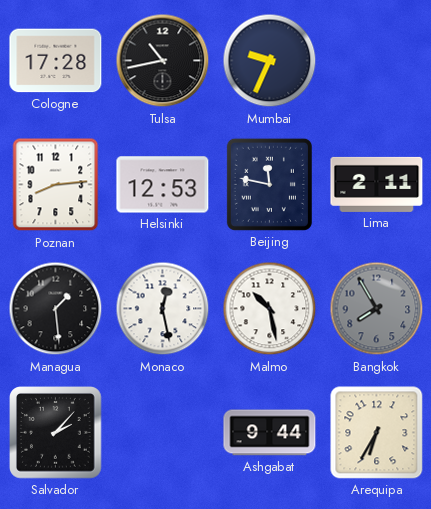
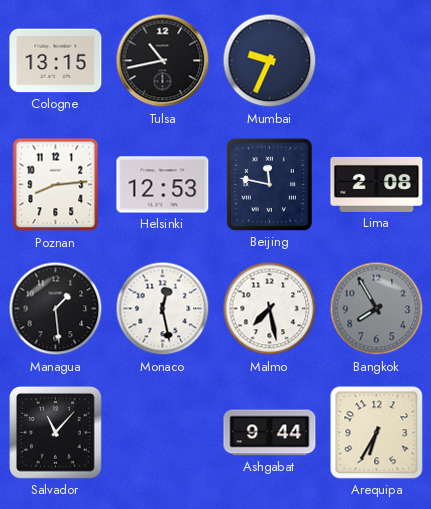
Cologne: 17:28 -> 13:15 (56, 61)
Lima: 2:11 -> 2:08 (377, 184)
Malmo: 10:28 -> 7:28 (270, 309)
Salvador: 2:07 -> 11:07 (56, 433)
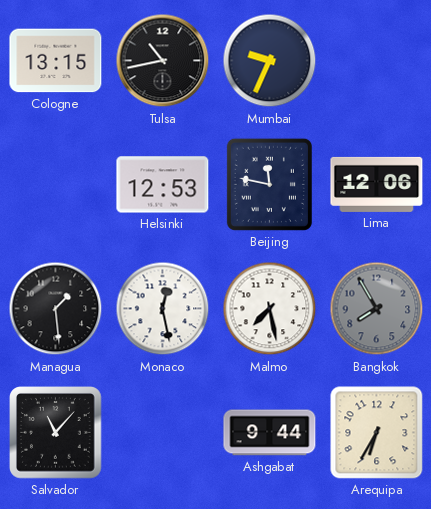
Poznan: 8:14 -> none (56, 185)
Lima: 2:08 -> 12:06 (377, 184)
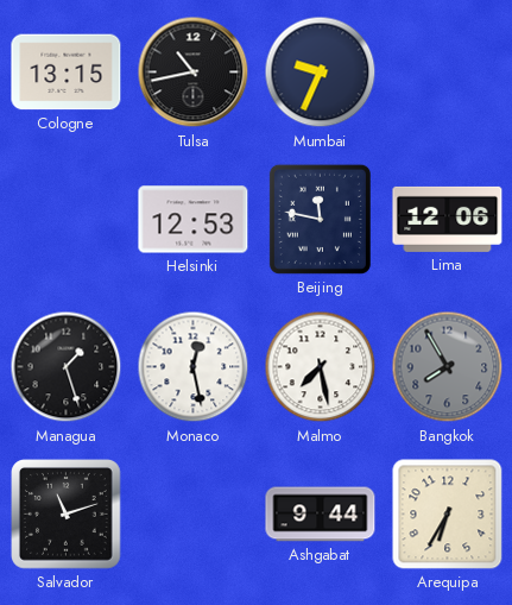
Managua: 1:29 -> 1:27 (67, 367)
Salvador: 11:07 -> 11:12 (67, 515)
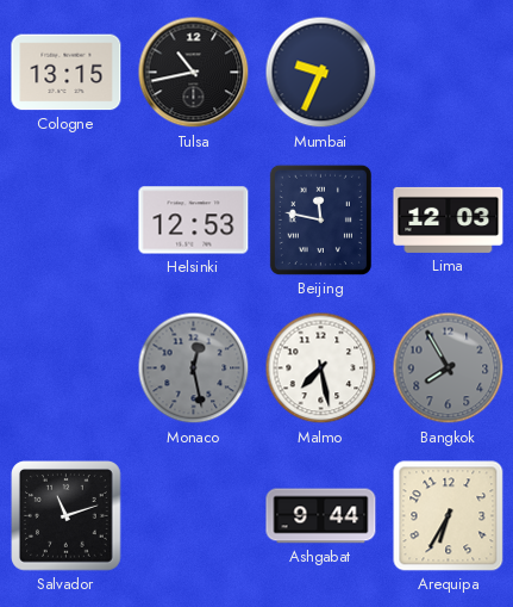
Lima: 12:06 -> 12:03 (449, 219)
Managua: 1:27 -> none (67, 367)
Monaco dial: white -> grey (194, 368)
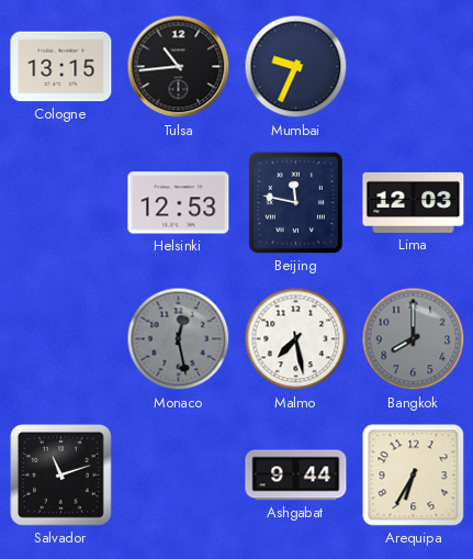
Tulsa: 10:43 -> 10:44 (179, 67)
Bangkok: 7:55 -> 8:00 (414, 339)
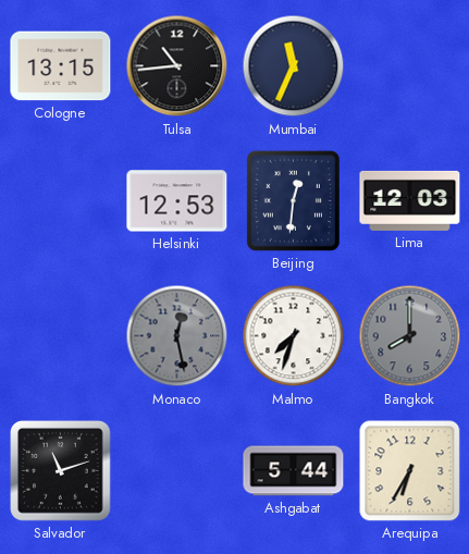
Mumbai: 9:34 -> 11:34 (294, 66)
Beijing: 11:47 -> 12:31 (293, 200)
Malmo: 7:28 -> 7:33 (294, 336)
Ashgabat: 9:44 -> 5:44 (294, 471)
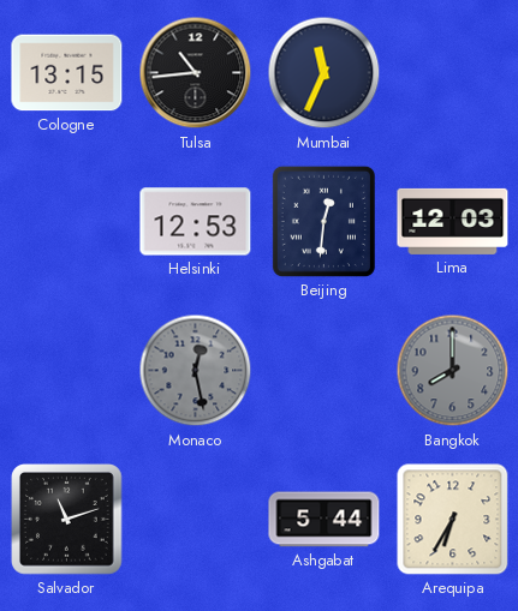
Malmo: 7:33 -> none (294, 336)
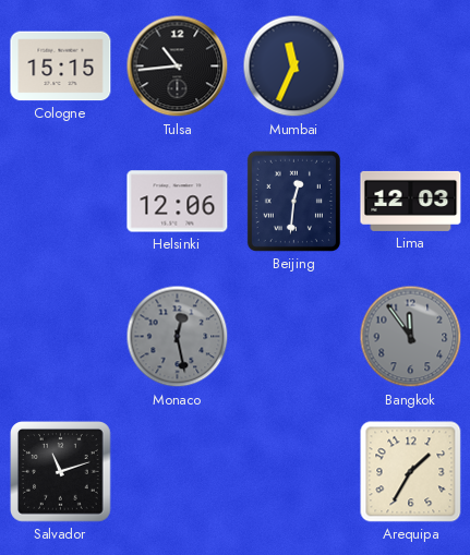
Cologne: 13:15 -> 15:15 (61, 67)
Helsinki: 12:53 -> 12:06 (178, 202)
Bangkok: 8:00 -> 11:54 (411, 337)
Ashgabat: 5:44 -> none (325, 520)
Arequipa: 6:35 -> 1:35 (411, 472)
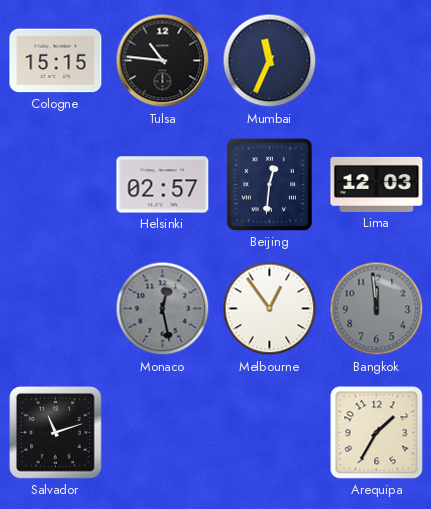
Tulsa: 10:44 -> 10:46 (163, 61)
Helsinki: 12:06 -> 02:57 (163, 185)
Melbourne: none -> 12:54 (270, 309)
Bangkok: 11:54 -> 11:59 (377, 309)
